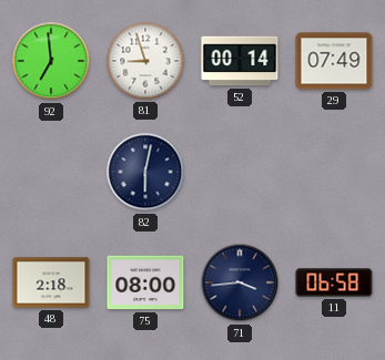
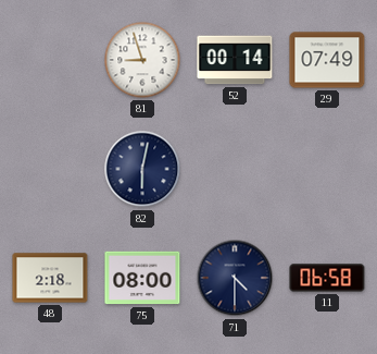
92: 6:59 -> none (51, 61)
71: 3:44 -> 4:30 (235, 278)
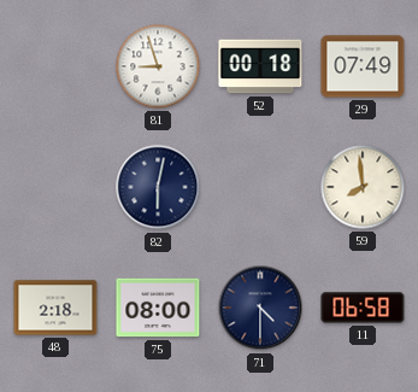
52: 00:14 -> 00:18 (260, 66)
59: none -> 7:59 (363, 187)
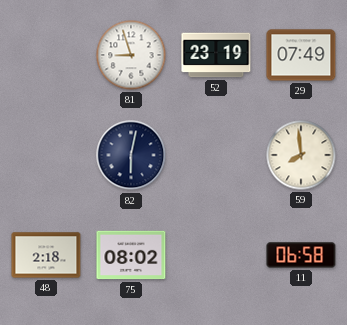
52: 00:18 -> 23:19 (216, 55)
75: 08:00 -> 08:02 (131, 255)
71: 4:30 -> none (260, 308)
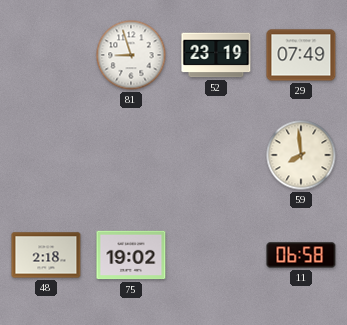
82: 6:02 -> none (131, 155)
75: 08:02 -> 19:02 (131, 255)
